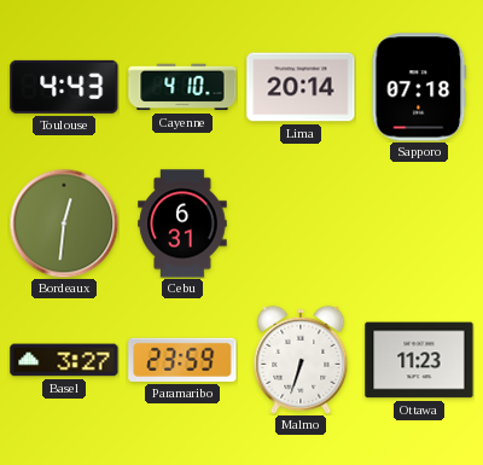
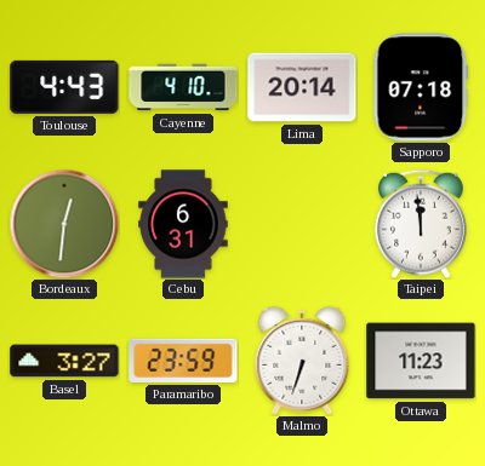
Taipei: none -> 11:59 (421, 224)
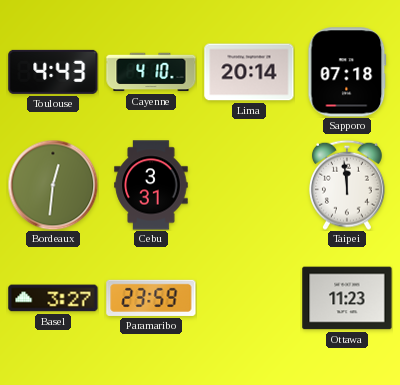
Cebu: 6:31 -> 3:31 (151, 185)
Malmo: 6:33 -> none (302, 361)
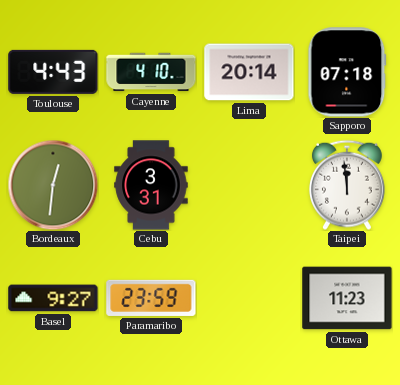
Basel: 3:27 -> 9:27 (53, 298)
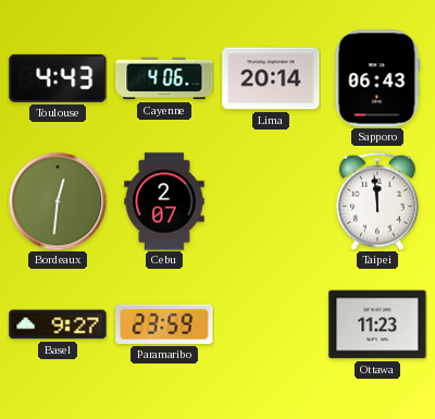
Cayenne: 4:10 -> 4:06 (164, 78)
Sapporo: 07:18 -> 06:43 (377, 78)
Cebu: 3:31 -> 2:07 (164, 201)
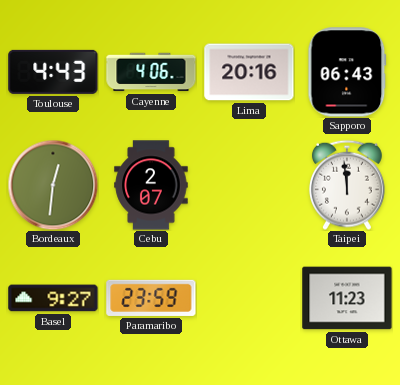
Lima: 20:14 -> 20:16 (249, 72)
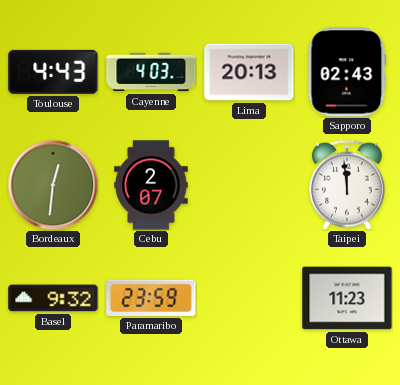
Cayenne: 4:06 -> 4:03 (151, 72)
Lima: 20:16 -> 20:13 (249, 72)
Sapporo: 06:43 -> 02:43 (347, 72)
Basel: 9:27 -> 9:32 (53, 298)
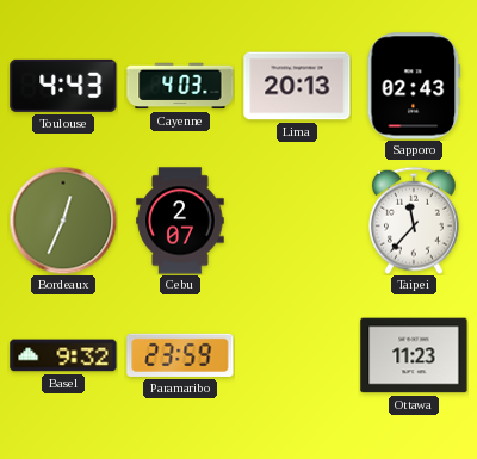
Bordeaux: 12:31 -> 12:34 (63, 221)
Taipei: 11:59 -> 11:37 (414, 221)
